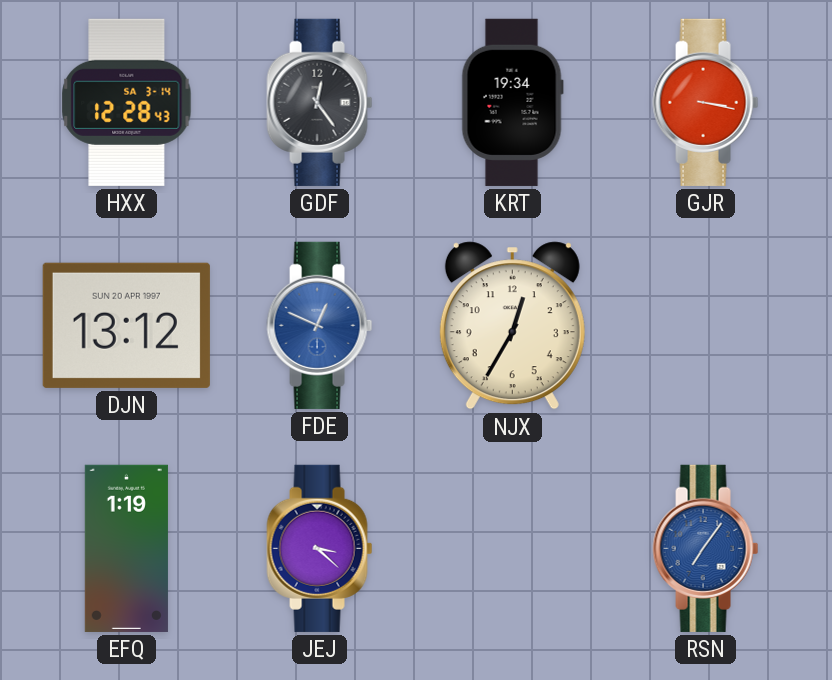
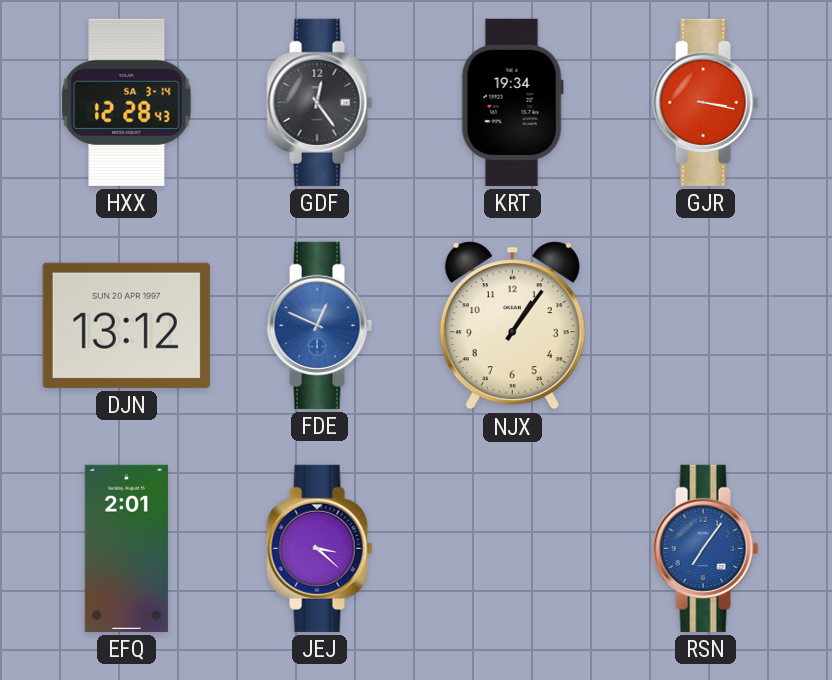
NJX: 12:35 -> 1:06 (512, 326)
EFQ: 1:19 -> 2:01 (126, 548)
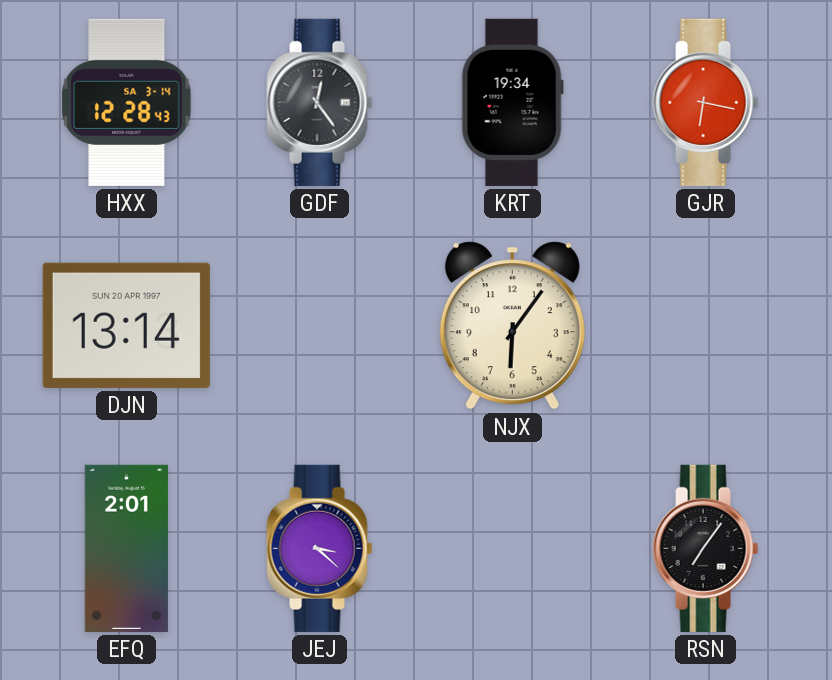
GJR: 3:17 -> 6:17 (706, 102)
DJN: 13:12 -> 13:14 (126, 325)
FDE: 12:49 -> none (320, 325)
NJX: 1:06 -> 6:06 (512, 326)
RSN dial: blue -> black (706, 548)
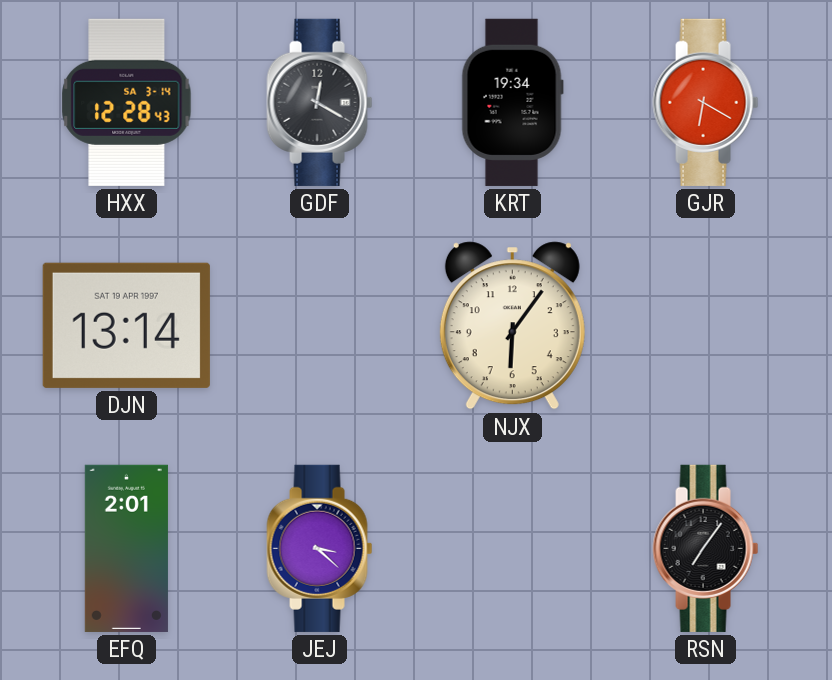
GDF: 12:24 -> 12:20 (320, 102)
GJR: 6:17 -> 6:20 (706, 102)
DJN date: SUN 20 APR 1997 -> SAT 19 APR 1997 (126, 325)
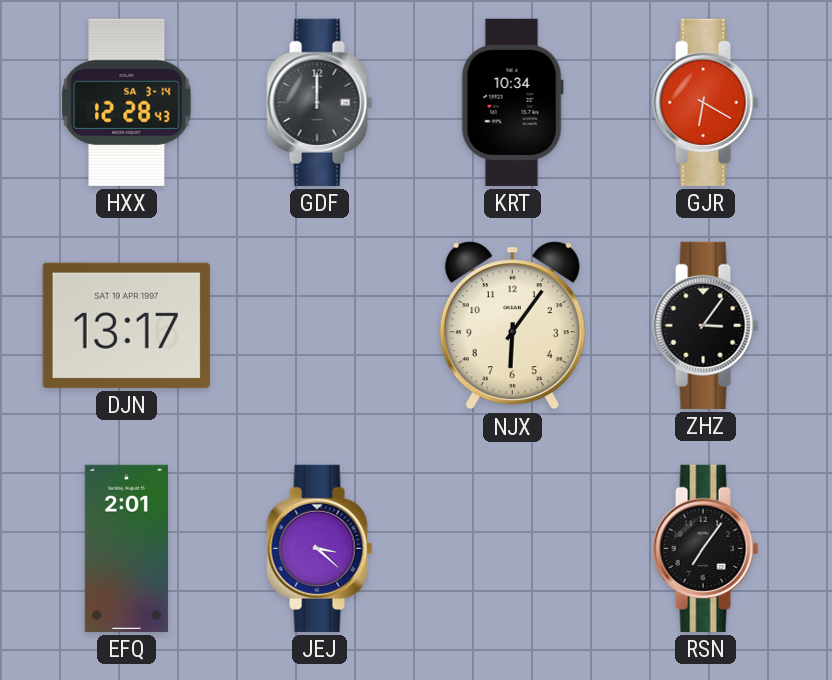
GDF: 12:20 -> 12:00 (320, 102)
KRT: 19:34 -> 10:34 (512, 102)
DJN: 13:14 -> 13:17 (126, 325)
ZHZ: none -> 3:06 (706, 325)
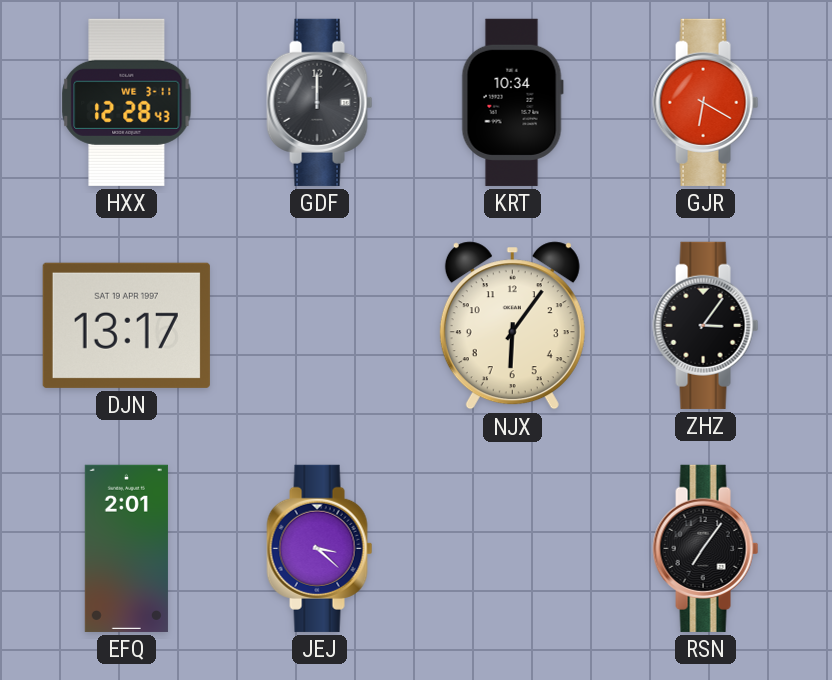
HXX date: SA 3-14 -> WE 3-11 (127, 102)
